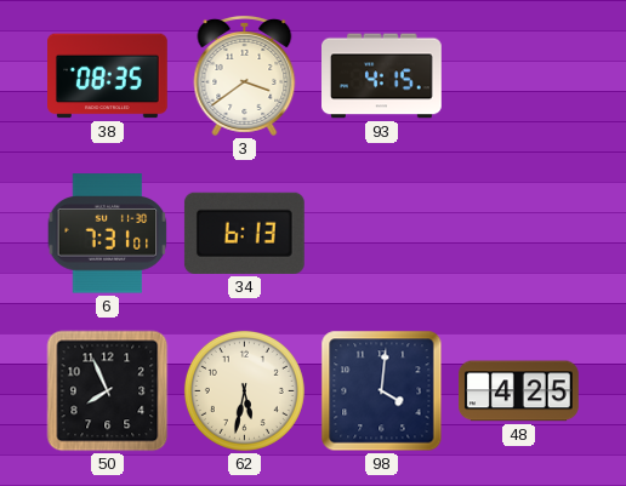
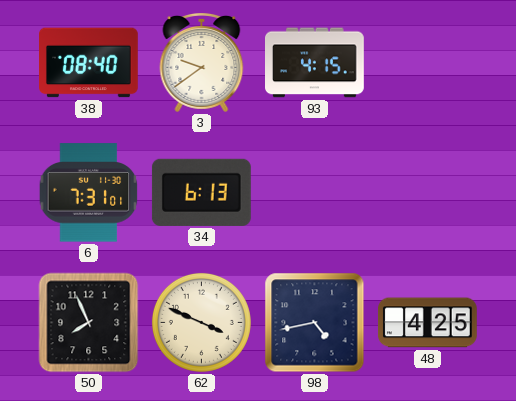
38: 08:35 -> 08:40 (89, 63)
3: 3:39 -> 9:39 (202, 63)
62: 5:32 -> 3:49 (201, 322)
98: 4:01 -> 4:43 (315, 323)
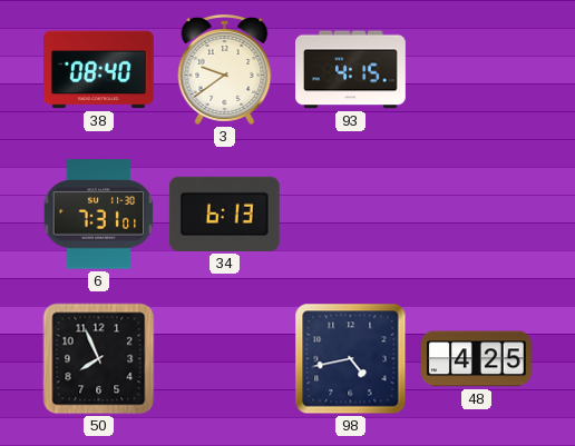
62: 3:49 -> none (201, 322)
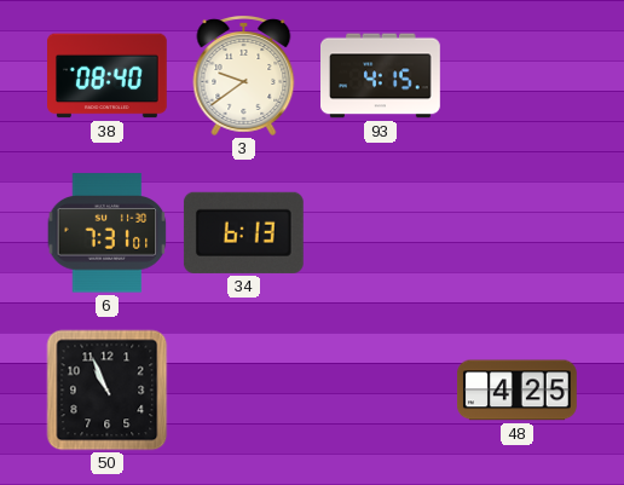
50: 7:56 -> 10:56 (108, 391)
98: 4:43 -> none (351, 359)
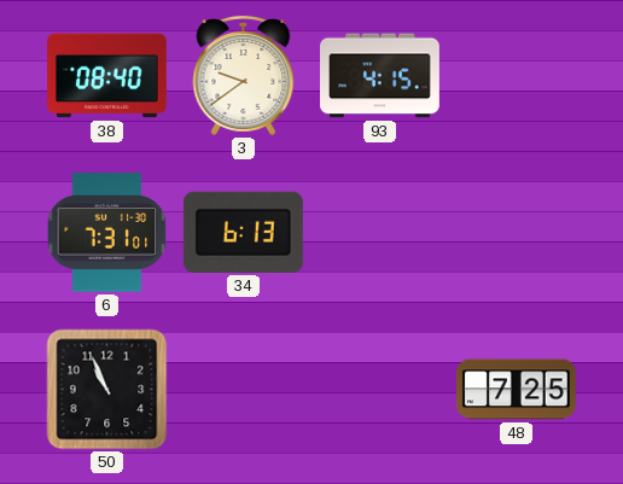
48: 4:25 -> 7:25 (517, 390)
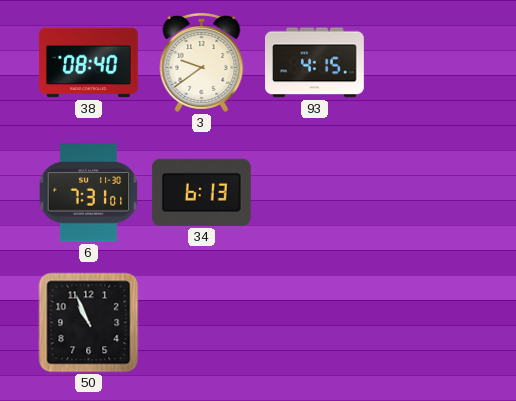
48: 7:25 -> none (517, 390)
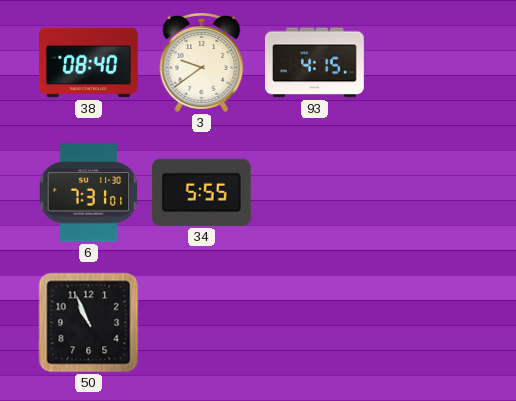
34: 6:13 -> 5:55 (201, 192)
